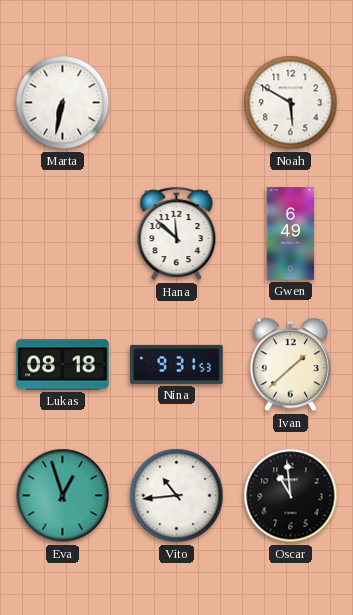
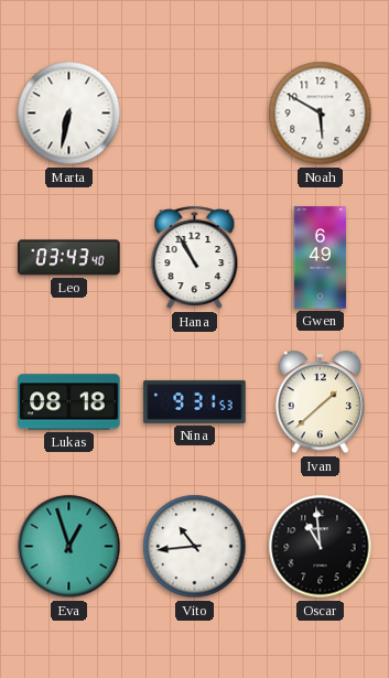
Leo: none -> 03:43 (69, 258)
Hana: 11:52 -> 10:55 (195, 258)
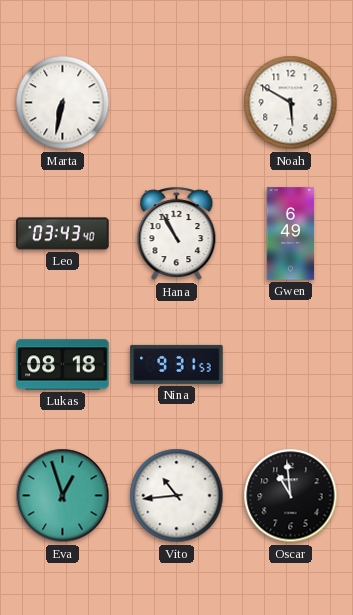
Ivan: 1:38 -> none (320, 402)
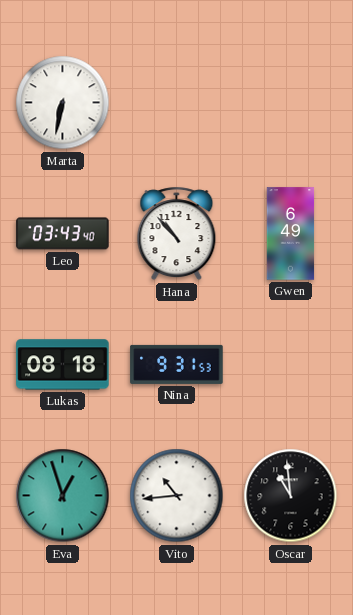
Noah: 5:50 -> none (291, 103)
Hana: 10:55 -> 10:53 (177, 234)
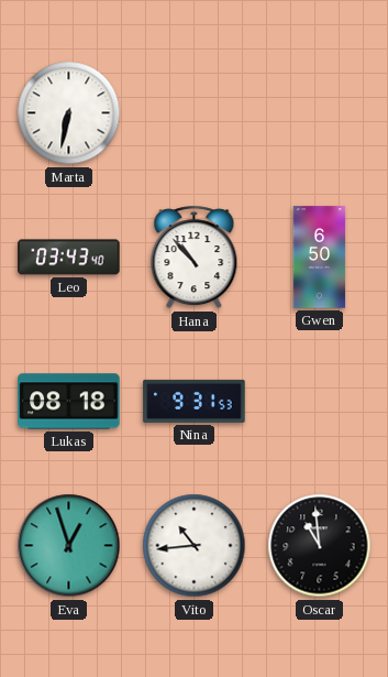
Gwen: 6:49 -> 6:50 (320, 258)
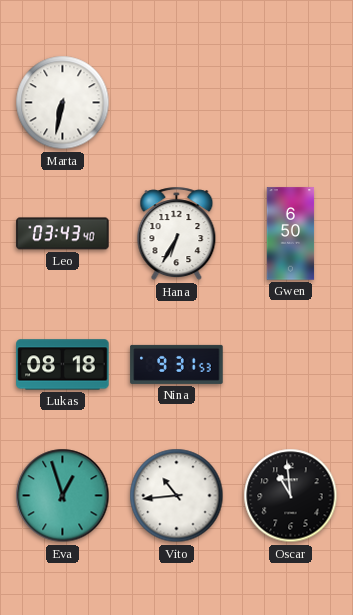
Hana: 10:53 -> 6:35 (177, 234)
